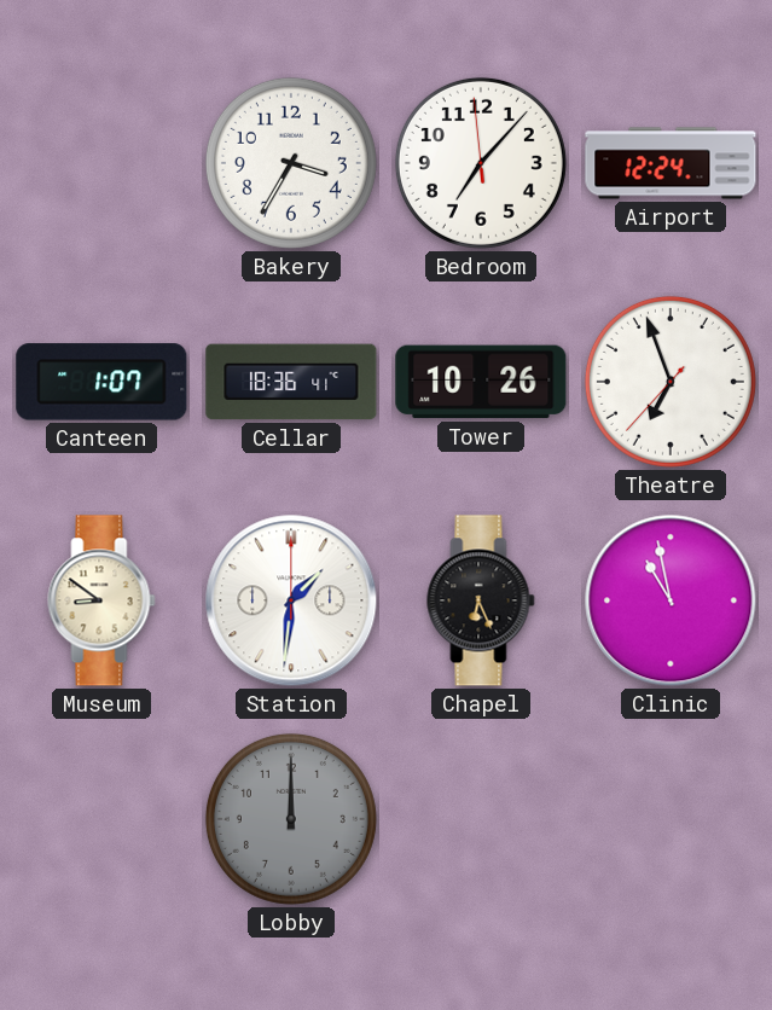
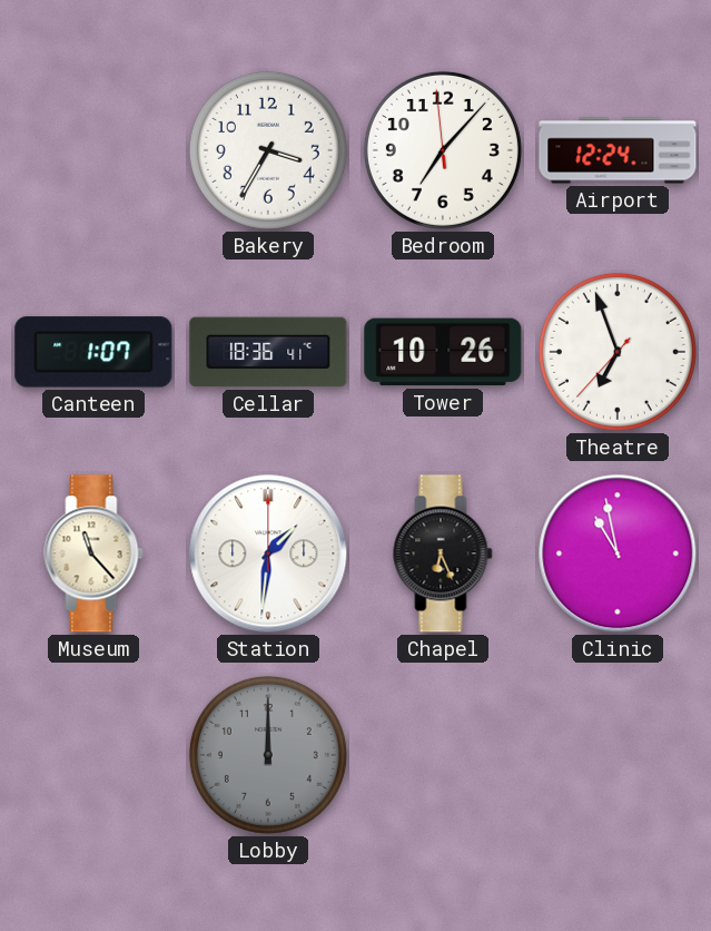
Museum: 8:51 -> 11:23 (93, 553)
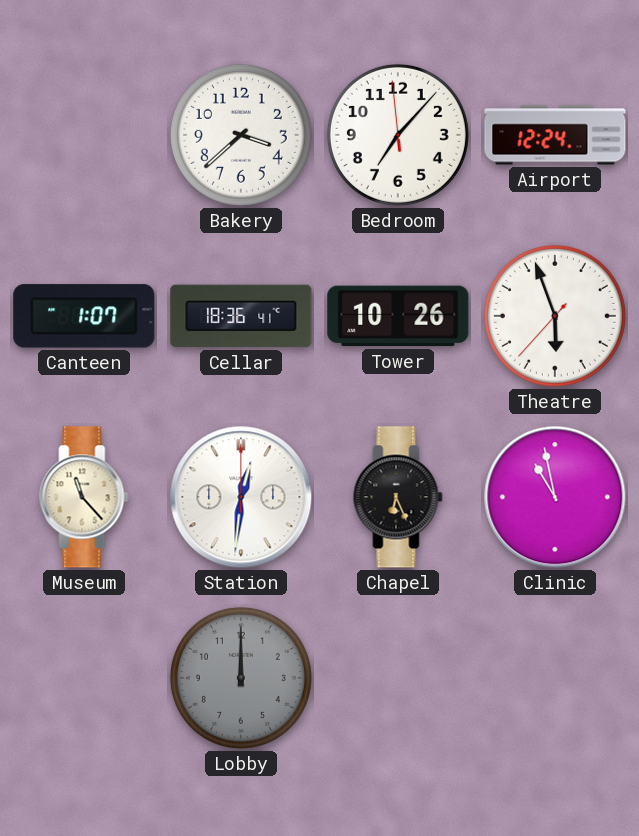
Bakery: 3:35 -> 3:38 (241, 135)
Theatre: 6:56 -> 5:56 (555, 316)
Station: 1:31 -> 12:31 (241, 497)
